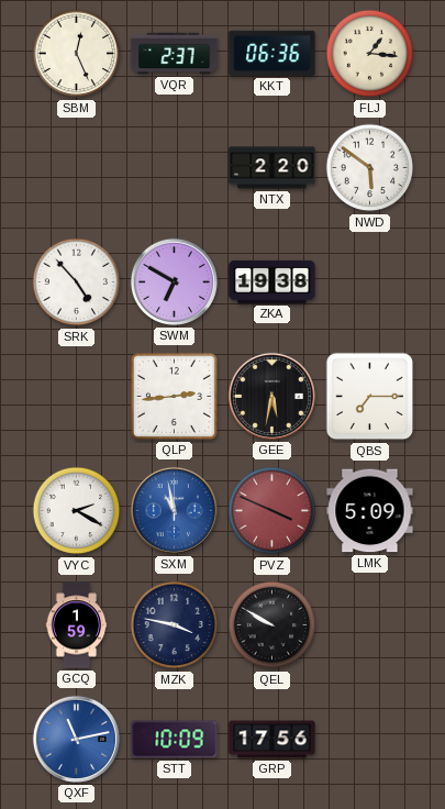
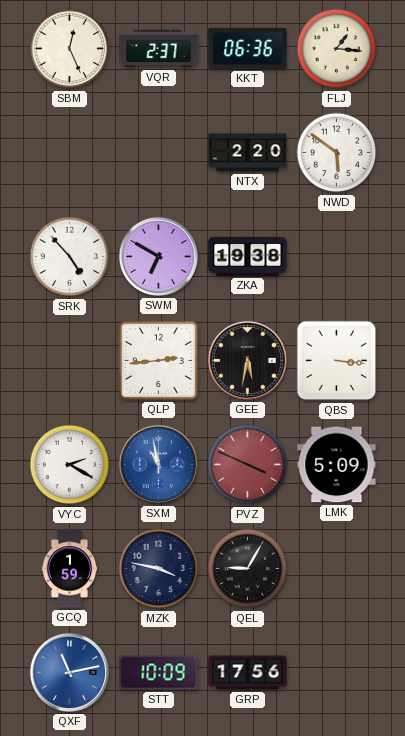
QBS: 7:15 -> 3:16 (337, 361)
QEL: 9:50 -> 9:05 (248, 569)
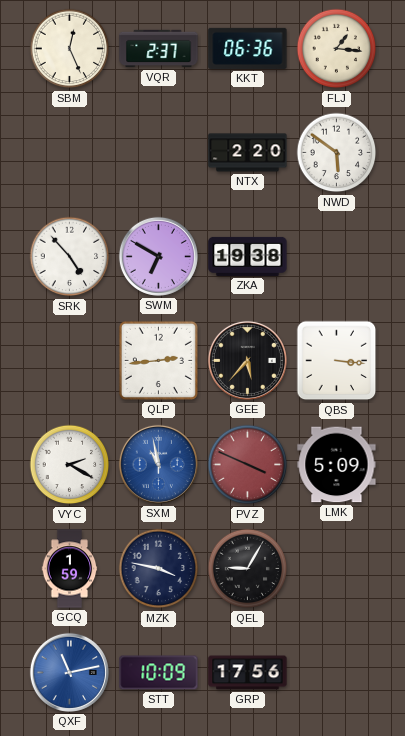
GEE: 5:32 -> 5:37 (247, 360)
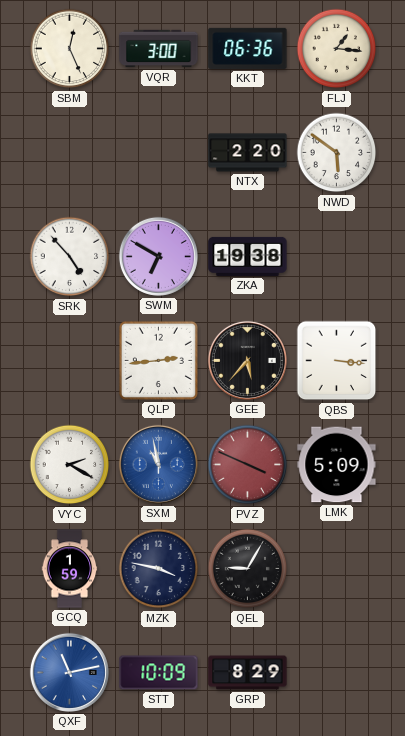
VQR: 2:37 -> 3:00 (159, 49)
GRP: 17:56 -> 8:29 (248, 673)
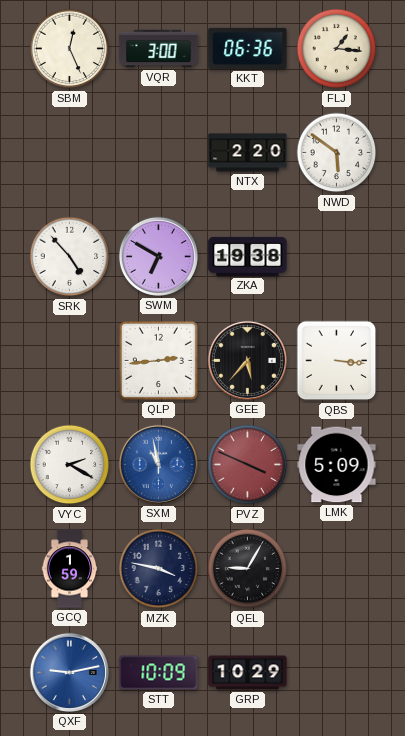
QXF: 11:13 -> 9:13 (69, 672)
GRP: 8:29 -> 10:29 (248, 673)
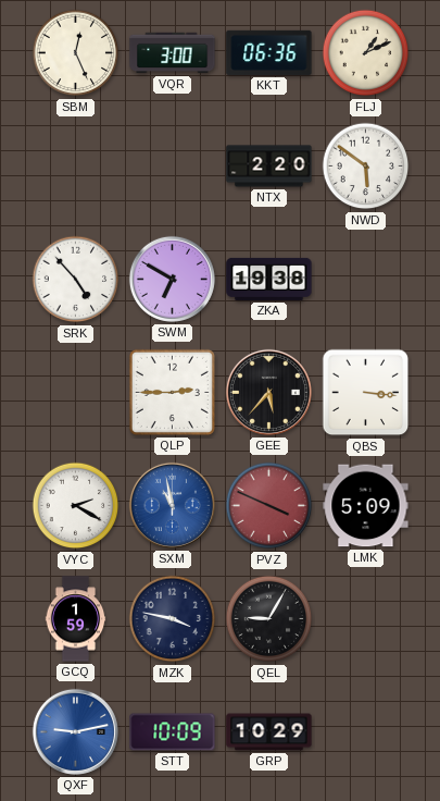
FLJ: 1:16 -> 1:11 (366, 53)
QLP: 2:44 -> 2:45 (172, 392)
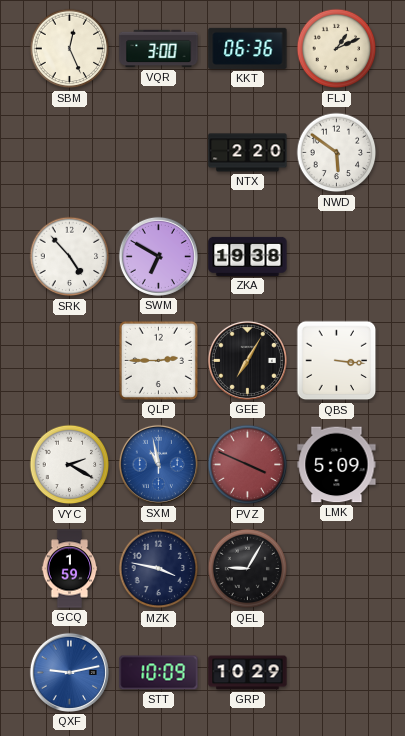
GEE: 5:37 -> 7:05 (247, 360)
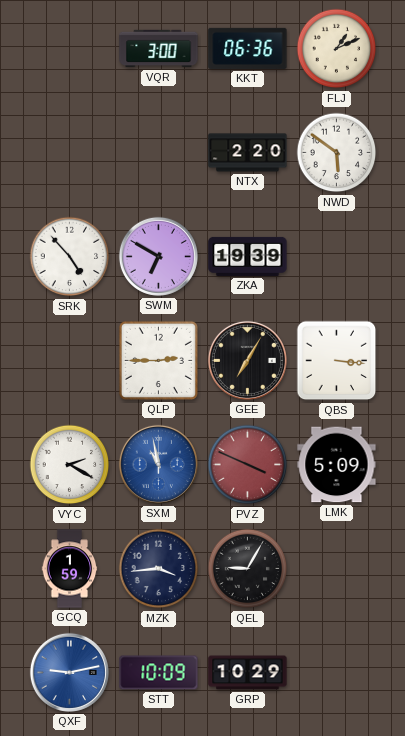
SBM: 12:26 -> none (70, 49)
ZKA: 19:38 -> 19:39 (248, 256)
MZK: 3:47 -> 3:44 (159, 569)
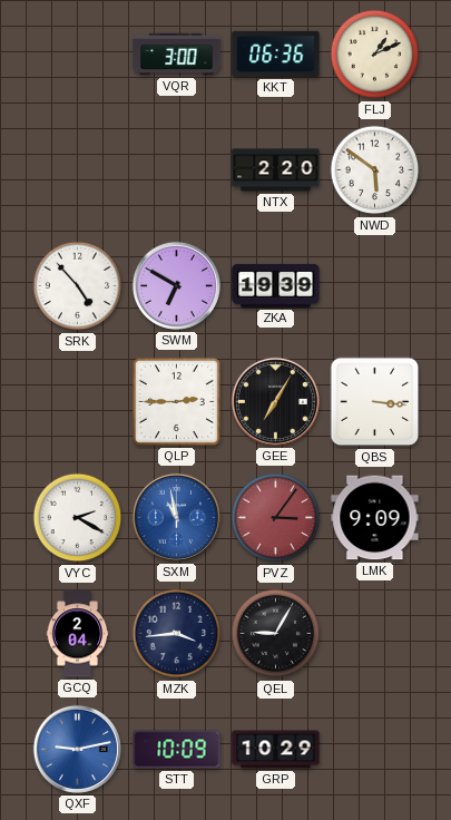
PVZ: 3:49 -> 3:06 (276, 518)
LMK: 5:09 -> 9:09 (375, 518)
GCQ: 1:59 -> 2:04 (78, 634)
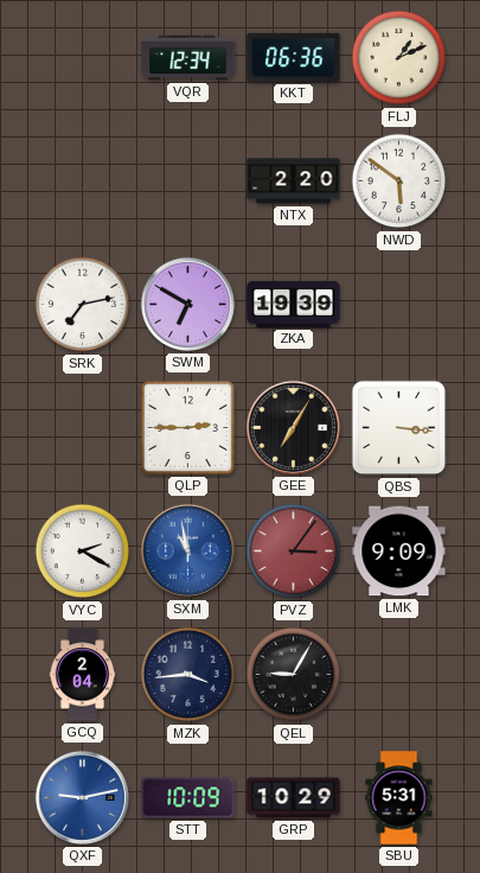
VQR: 3:00 -> 12:34 (188, 58)
SRK: 4:53 -> 7:13 (83, 305)
SBU: none -> 5:31 (399, 798)
